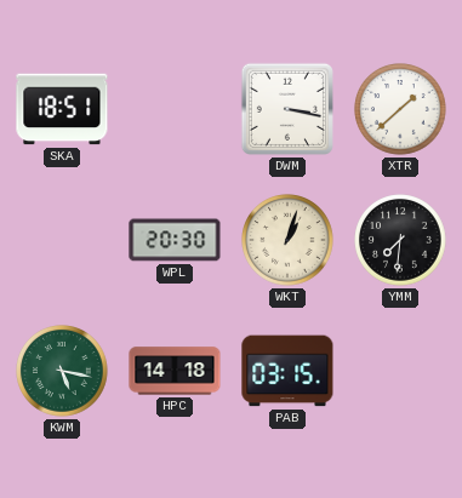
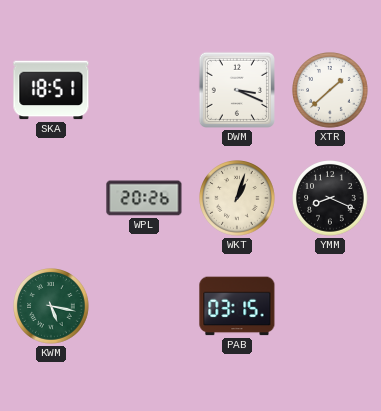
DWM: 3:17 -> 3:19 (237, 90)
WPL: 20:30 -> 20:26 (144, 198)
YMM: 7:31 -> 8:19 (330, 198)
HPC: 14:18 -> none (175, 371)
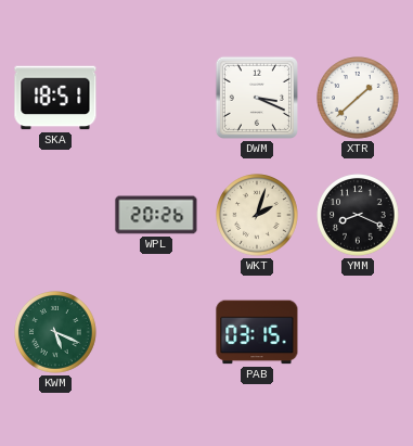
WKT: 1:03 -> 2:03 (257, 215)
KWM: 5:17 -> 5:19 (55, 332)
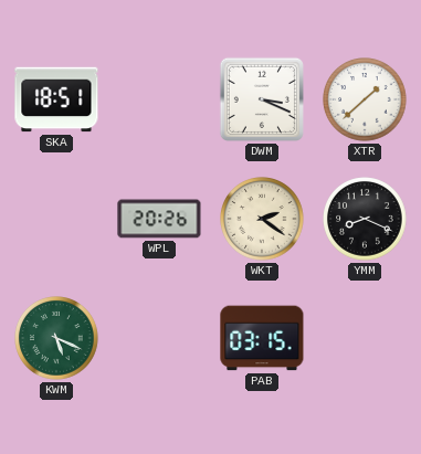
WKT: 2:03 -> 2:21 (262, 219)
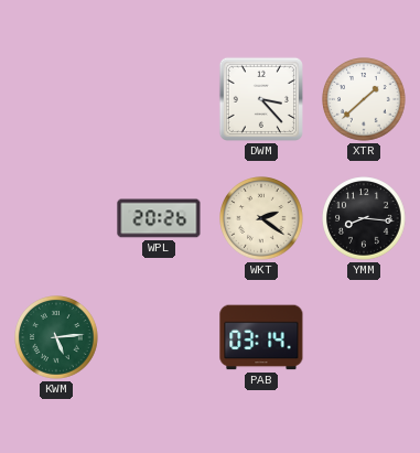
SKA: 18:51 -> none (56, 99)
DWM: 3:19 -> 3:23 (261, 99)
YMM: 8:19 -> 8:16 (364, 218)
KWM: 5:19 -> 5:14 (56, 337)
PAB: 03:15 -> 03:14 (261, 337)
